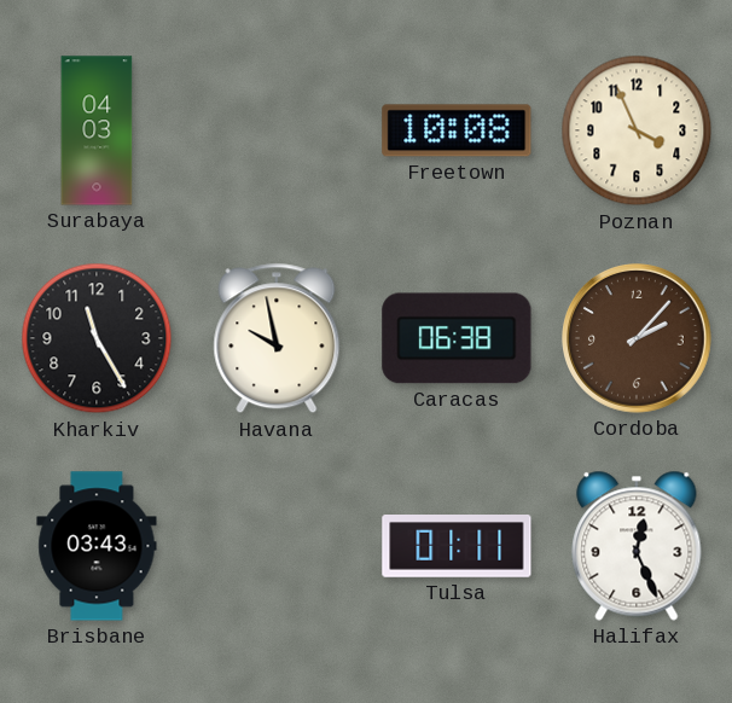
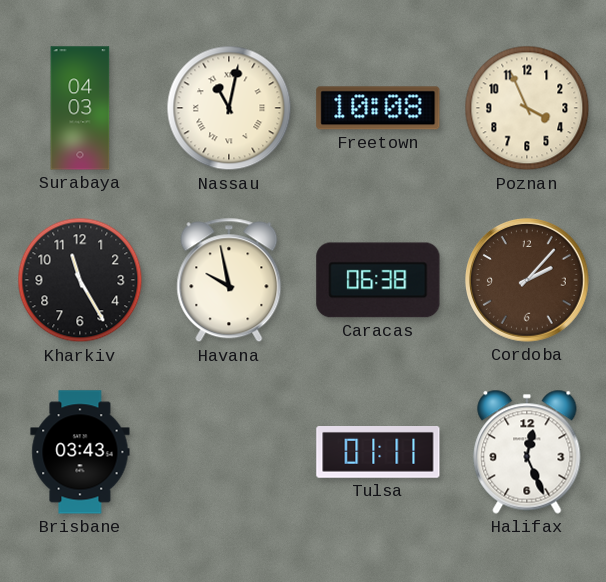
Nassau: none -> 11:02 (229, 108)
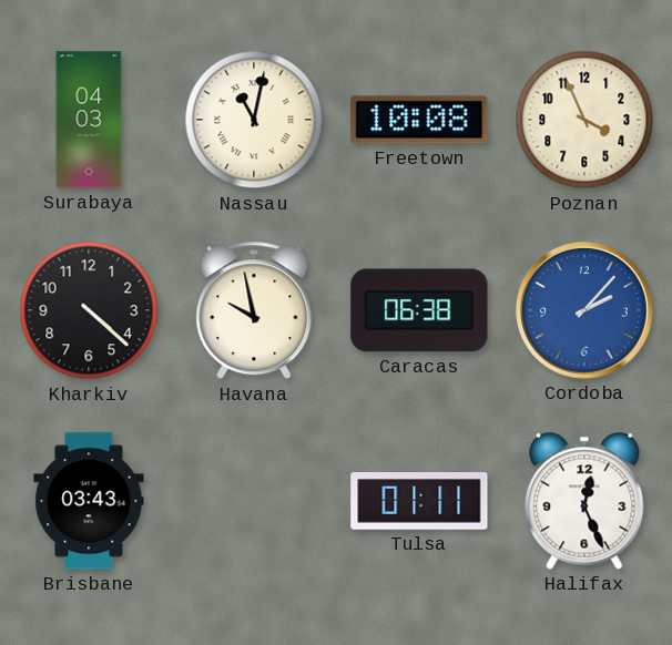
Kharkiv: 11:25 -> 4:22 (89, 310)
Cordoba dial: brown -> blue (586, 311)
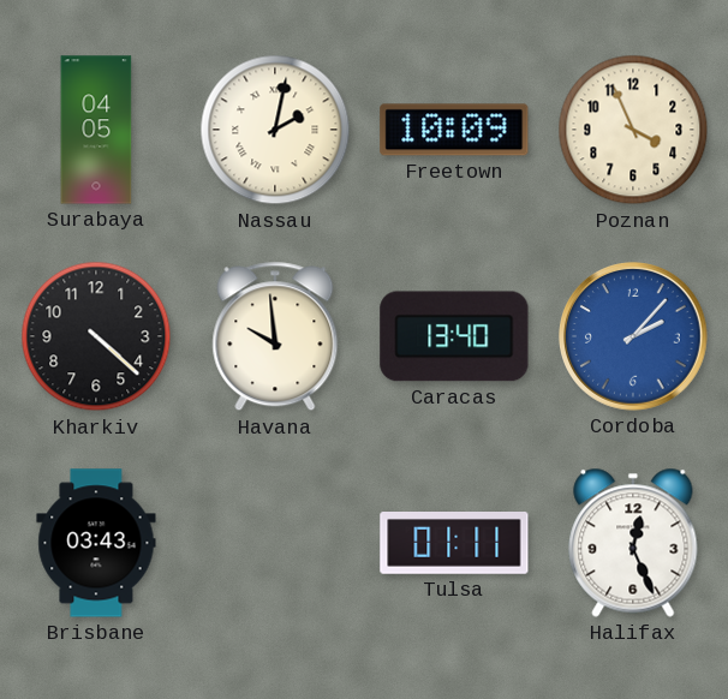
Surabaya: 04:03 -> 04:05 (96, 130)
Nassau: 11:02 -> 2:02 (275, 130)
Freetown: 10:08 -> 10:09 (454, 130)
Havana: 9:58 -> 9:59 (275, 336)
Caracas: 06:38 -> 13:40 (454, 336)
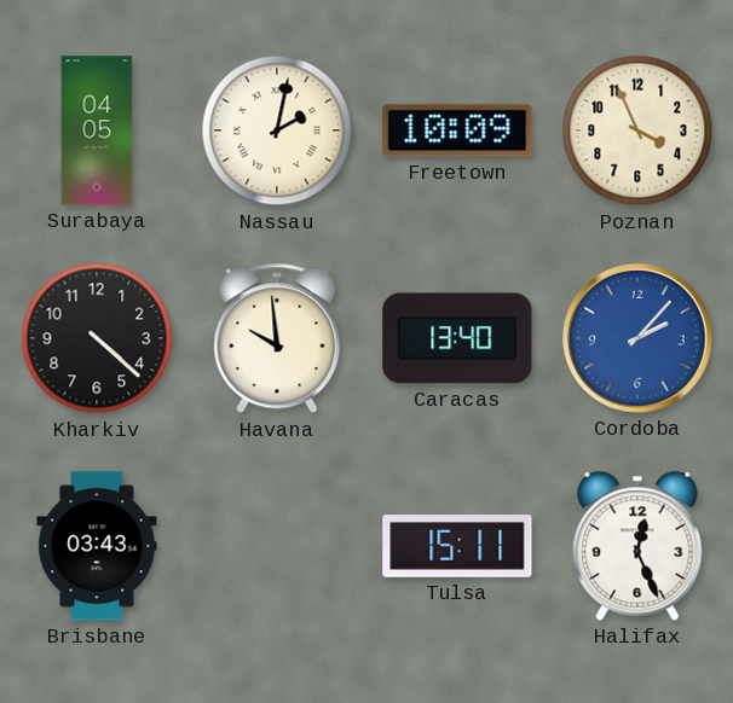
Tulsa: 01:11 -> 15:11 (457, 547)
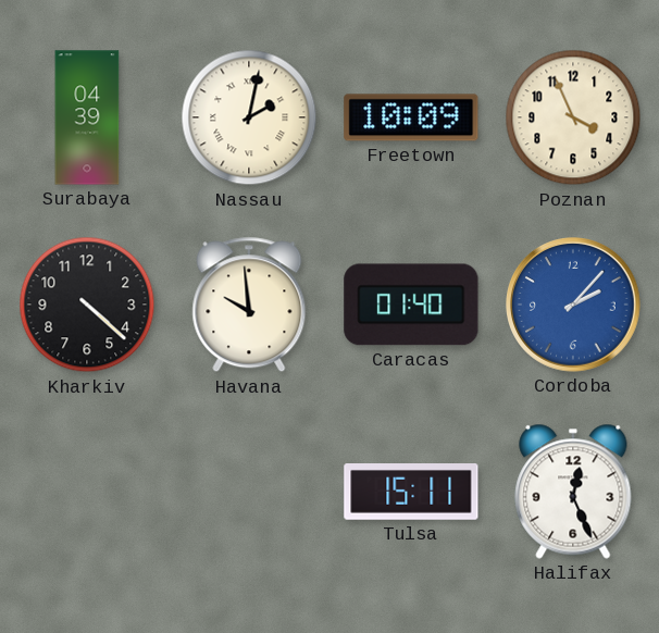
Surabaya: 04:05 -> 04:39 (87, 117)
Caracas: 13:40 -> 01:40 (411, 305)
Brisbane: 03:43 -> none (97, 546)
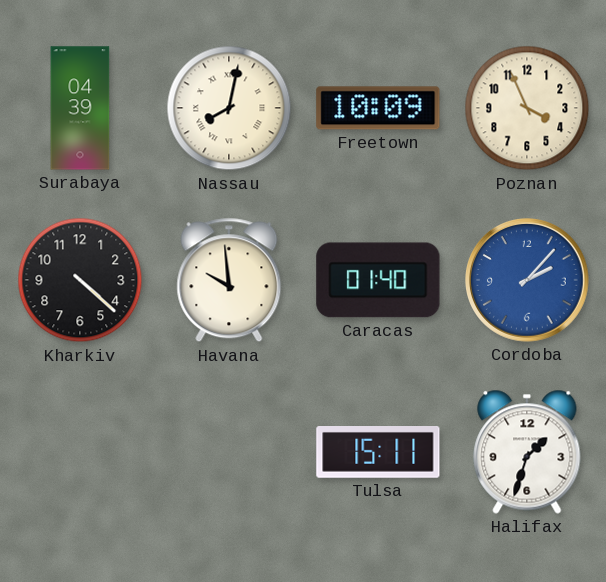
Nassau: 2:02 -> 8:02 (229, 108)
Halifax: 12:26 -> 1:33 (527, 452)
